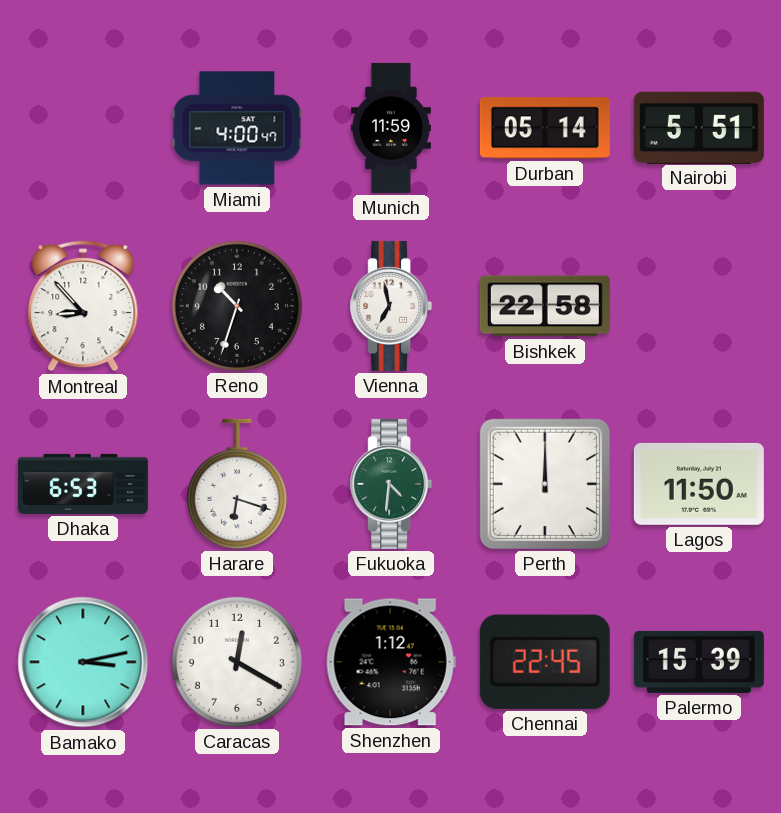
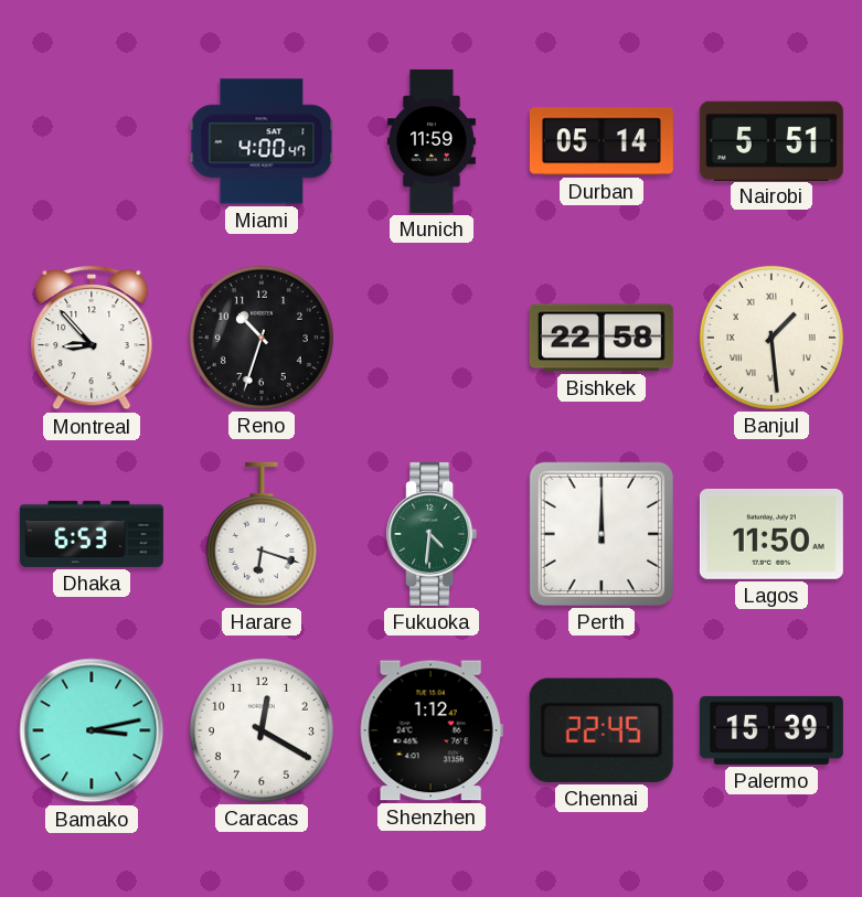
Vienna: 6:58 -> none (391, 306)
Banjul: none -> 1:29 (771, 338)
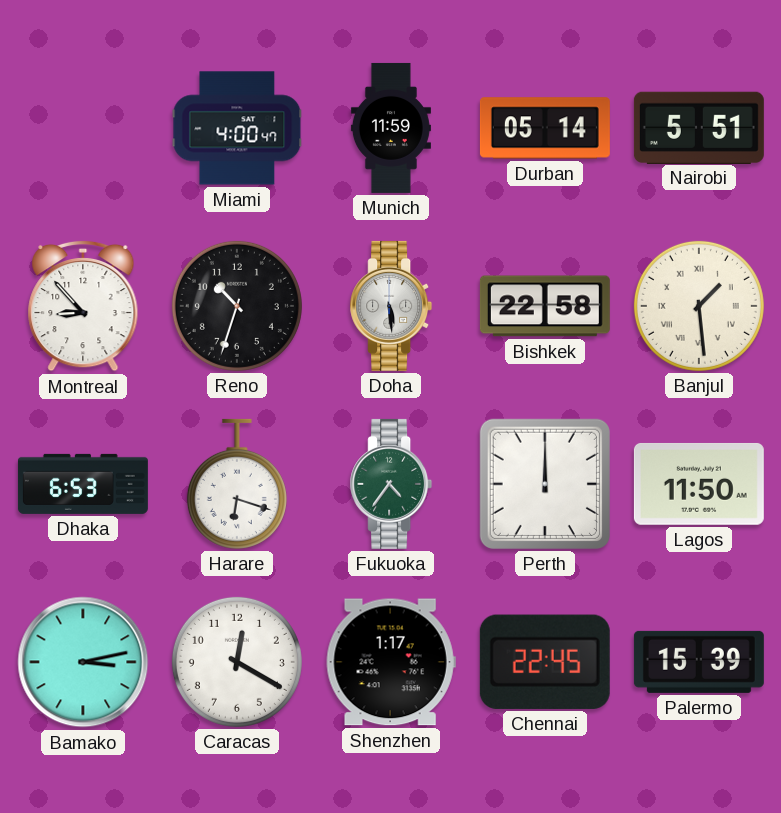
Doha: none -> 5:29 (391, 306)
Fukuoka: 4:31 -> 4:36 (391, 484)
Shenzhen: 1:12 -> 1:17 (391, 662)
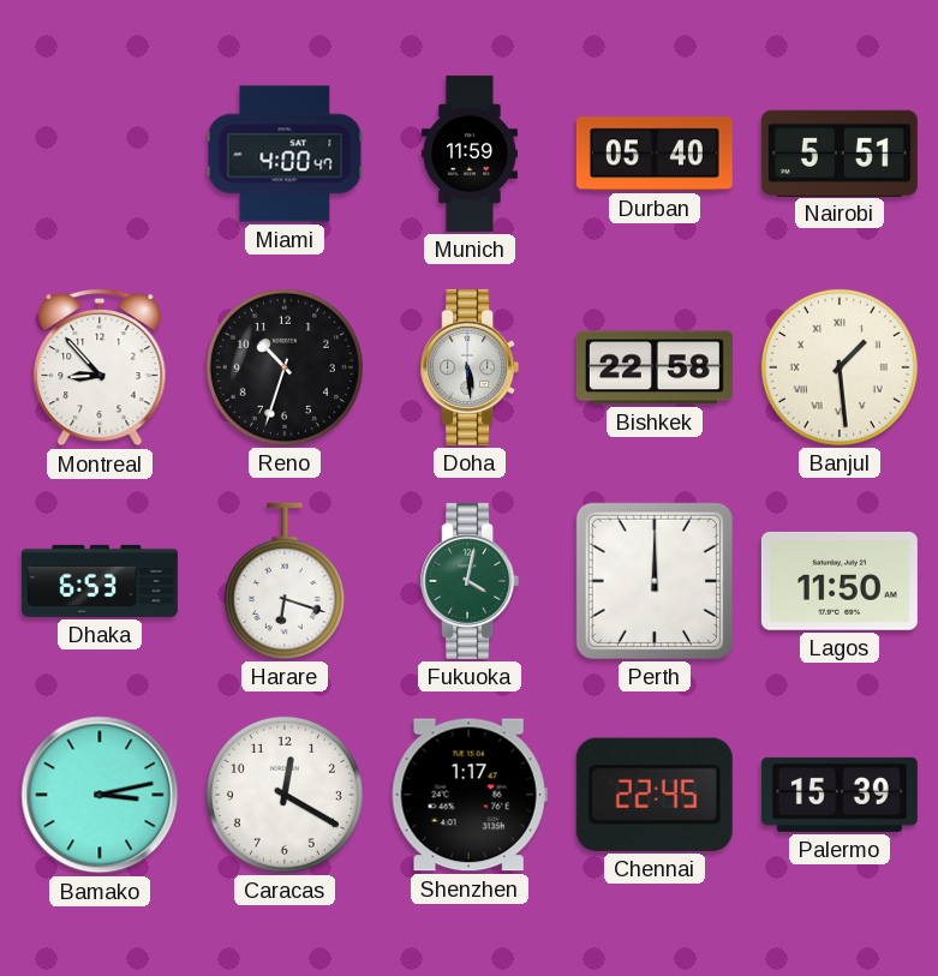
Durban: 05:14 -> 05:40 (655, 154)
Fukuoka: 4:36 -> 4:02 (470, 581)
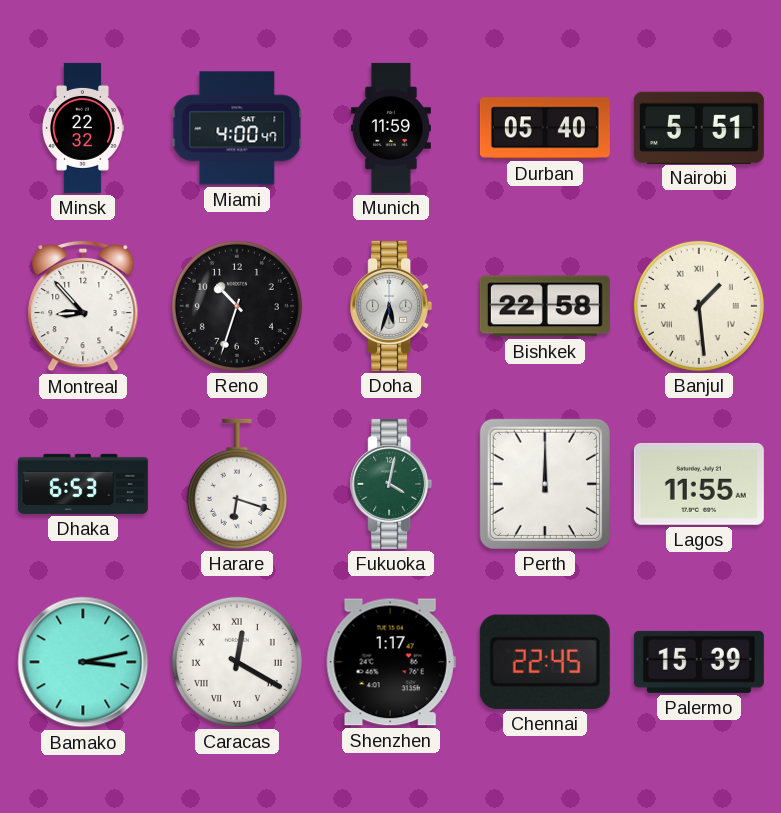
Minsk: none -> 22:32 (82, 128)
Doha: 5:29 -> 5:33 (391, 306)
Lagos: 11:50 -> 11:55 (699, 484)
Caracas numerals: Arabic -> Roman (237, 662)
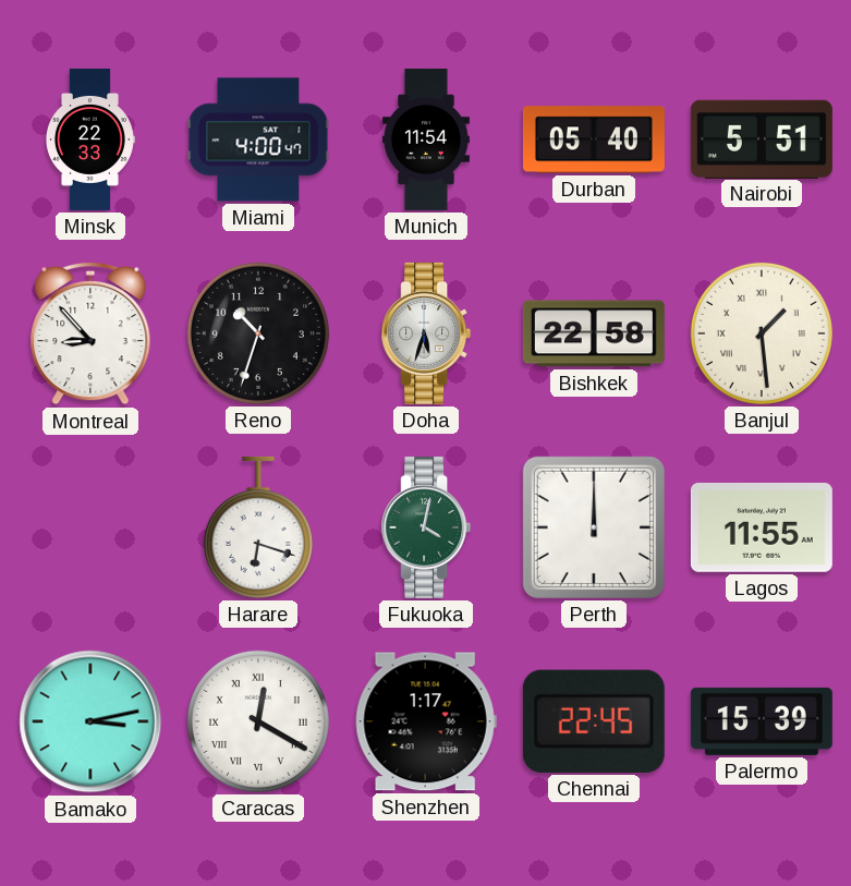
Minsk: 22:32 -> 22:33 (89, 139)
Munich: 11:59 -> 11:54 (426, 139)
Dhaka: 6:53 -> none (83, 484)
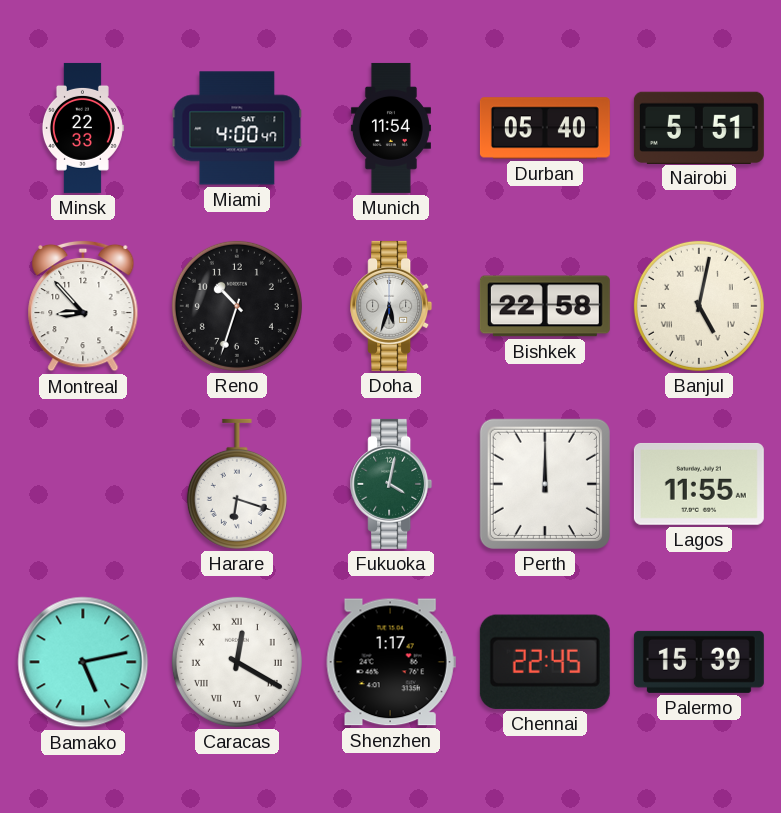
Banjul: 1:29 -> 5:02 (699, 306)
Bamako: 3:13 -> 5:13 (83, 662)
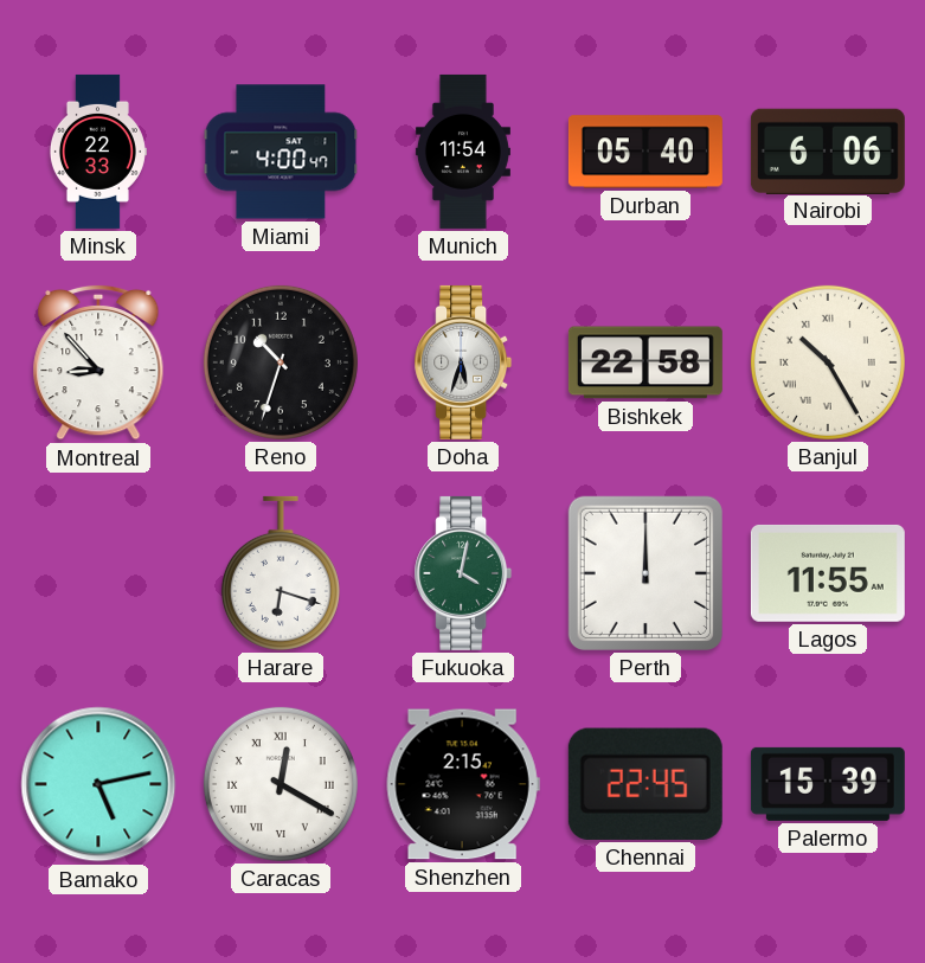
Nairobi: 5:51 -> 6:06 (828, 150)
Banjul: 5:02 -> 10:25 (828, 362)
Shenzhen: 1:17 -> 2:15 (463, 784)
